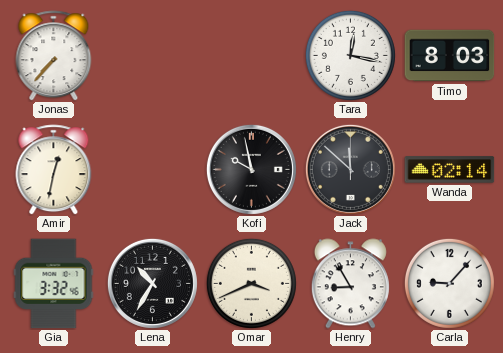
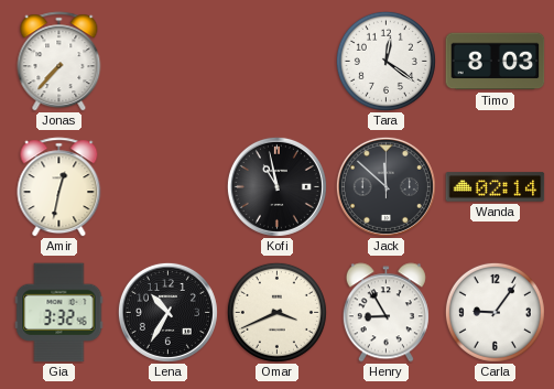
Tara: 12:17 -> 12:21 (385, 61)
Kofi: 9:58 -> 10:58 (276, 186)
Carla: 9:07 -> 9:06 (495, 312)
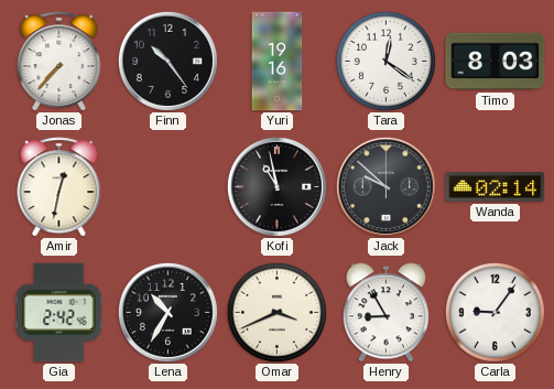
Finn: none -> 10:24 (167, 61)
Yuri: none -> 19:16 (278, 62)
Jack: 11:52 -> 9:52 (385, 186)
Gia: 3:32 -> 2:42 (59, 313)
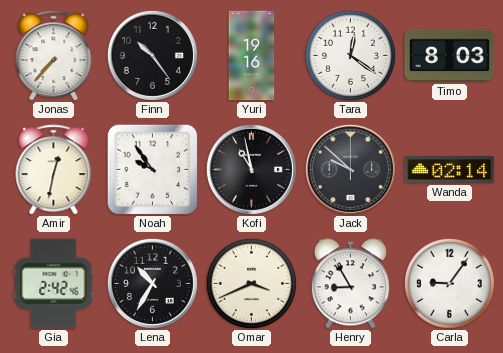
Noah: none -> 9:54 (152, 169)
